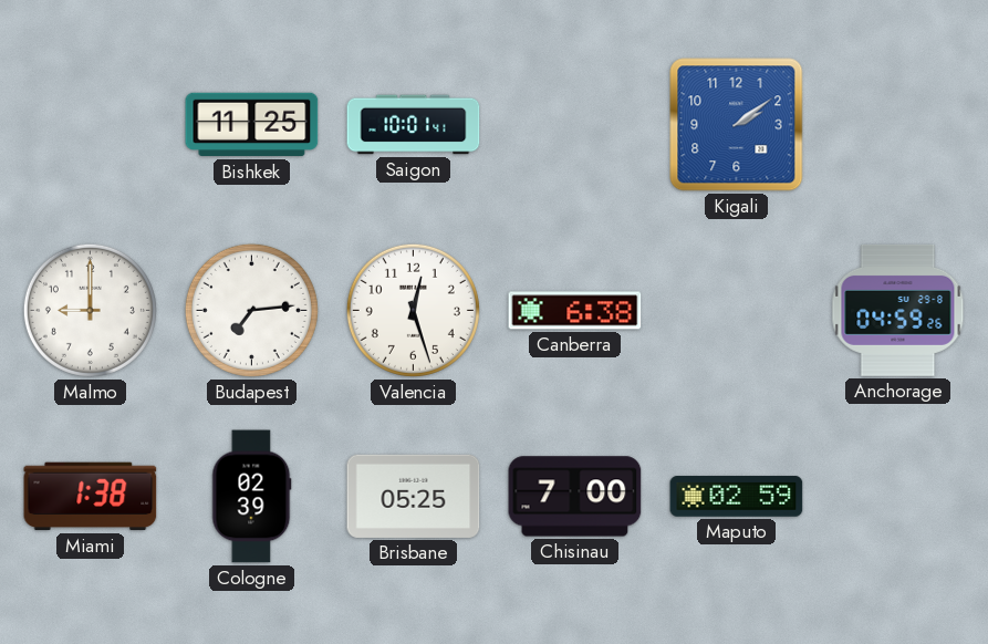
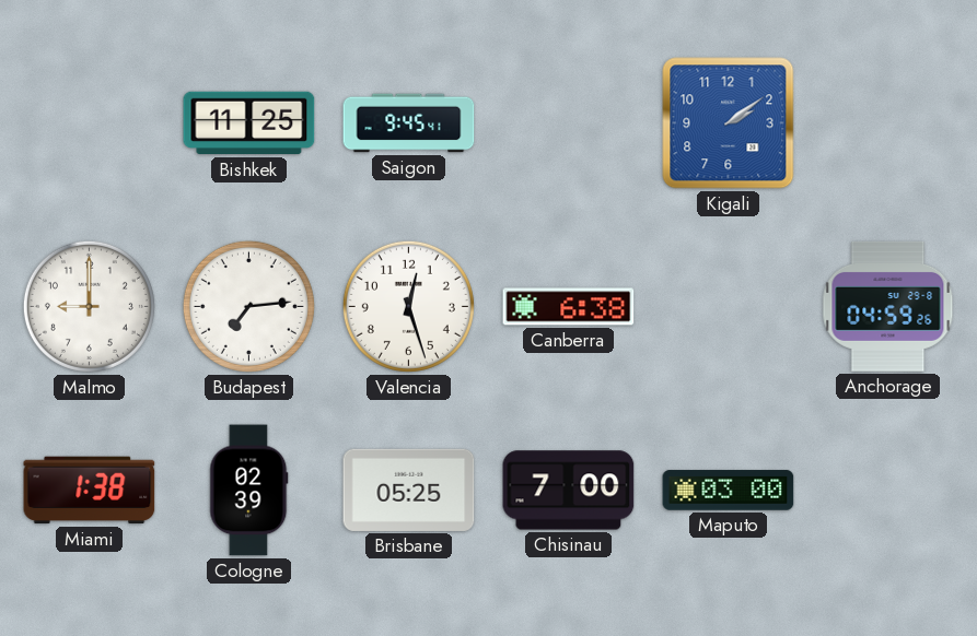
Saigon: 10:01 -> 9:45 (409, 123)
Maputo: 02:59 -> 03:00 (729, 491)
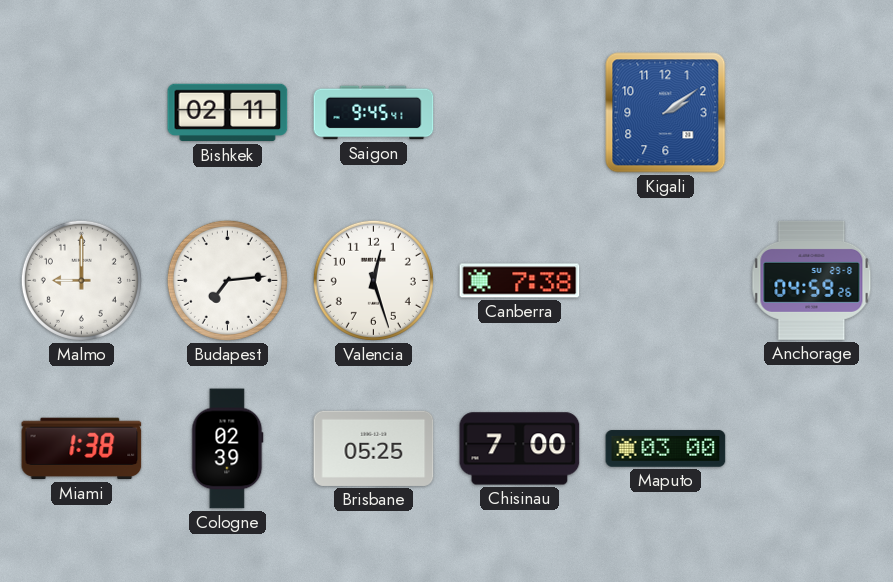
Bishkek: 11:25 -> 02:11 (228, 113)
Canberra: 6:38 -> 7:38 (520, 281)
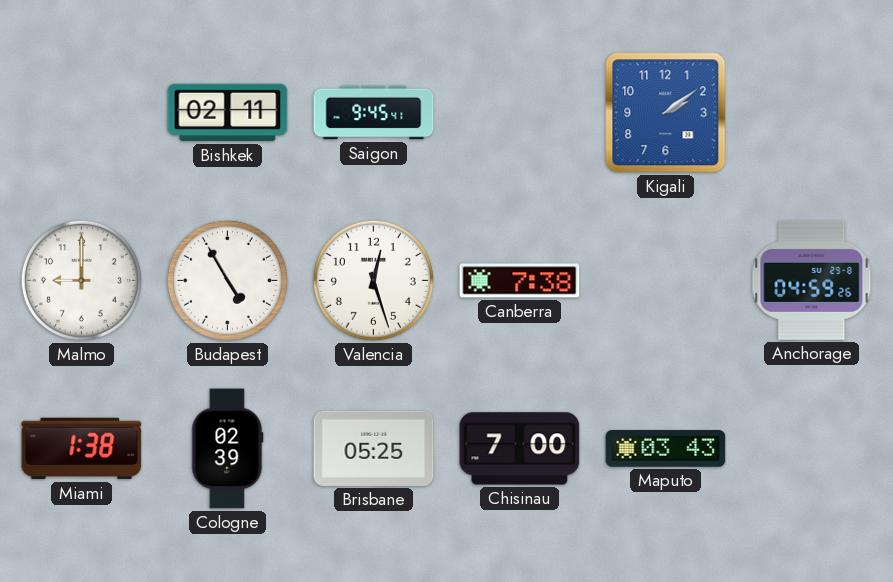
Budapest: 7:14 -> 4:55 (227, 280)
Maputo: 03:00 -> 03:43 (666, 449)
